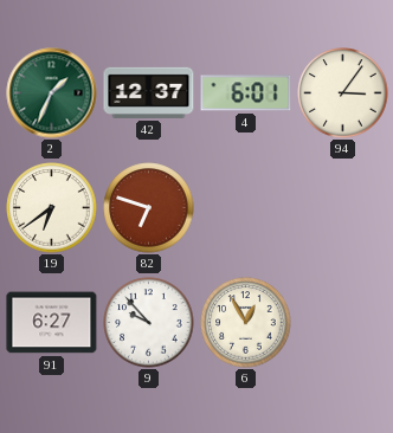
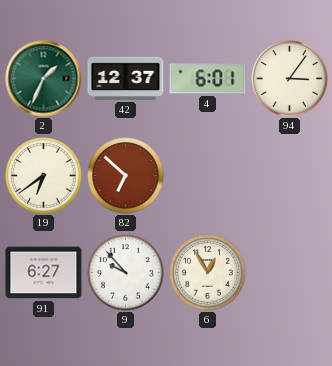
82: 6:48 -> 6:52 (126, 176)
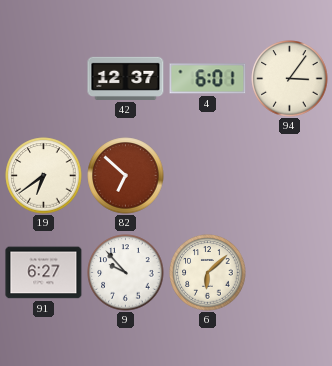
2: 1:34 -> none (44, 79)
6: 12:55 -> 6:08 (208, 273)
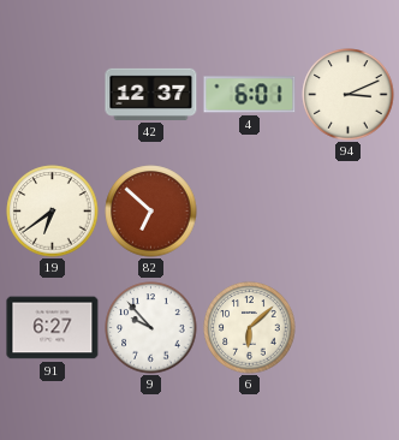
94: 3:06 -> 3:11 (349, 95)
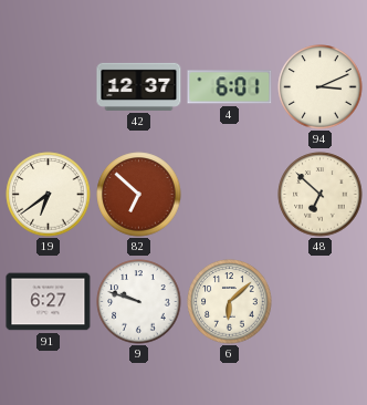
48: none -> 6:52 (321, 195)
9: 9:53 -> 9:48 (139, 302)
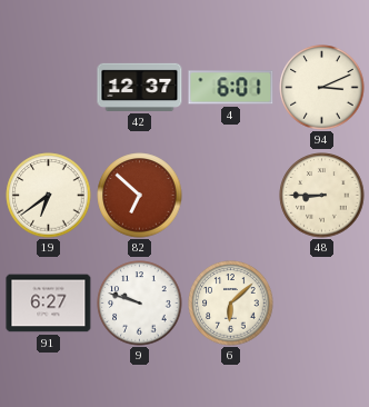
48: 6:52 -> 8:45 (322, 196)
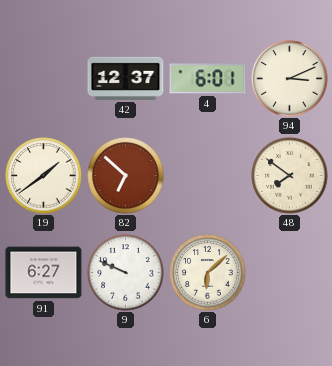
19: 6:39 -> 1:39 (44, 176)
48: 8:45 -> 7:51 (290, 176)
9: 9:48 -> 9:49 (126, 273)
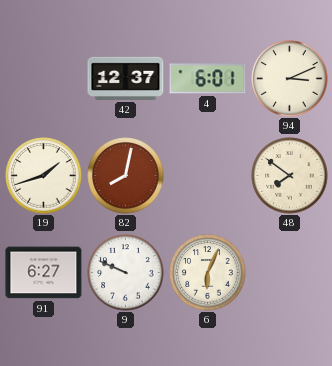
19: 1:39 -> 1:42 (44, 176)
82: 6:52 -> 8:02 (126, 176)
6: 6:08 -> 6:04 (208, 273)
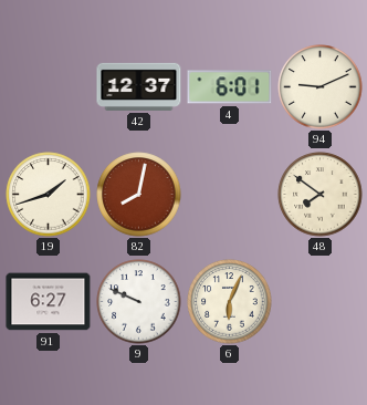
94: 3:11 -> 9:11 (321, 87)
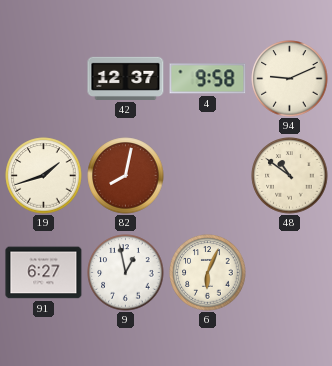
4: 6:01 -> 9:58 (208, 79)
48: 7:51 -> 10:51 (290, 176)
9: 9:49 -> 12:58 (126, 273)
